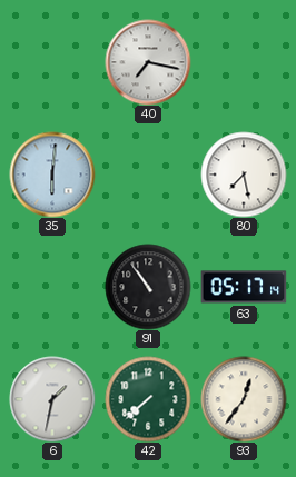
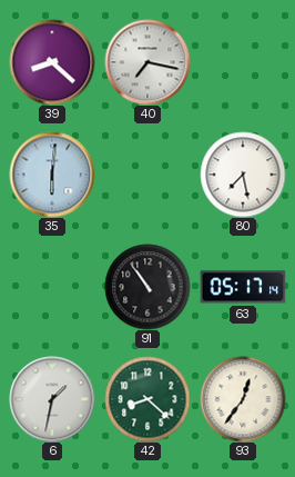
39: none -> 8:22 (52, 62)
42: 7:38 -> 8:22 (147, 399)
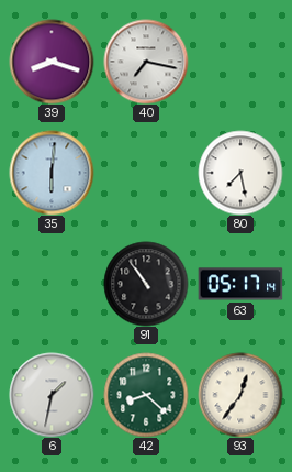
39: 8:22 -> 8:18 (52, 62)
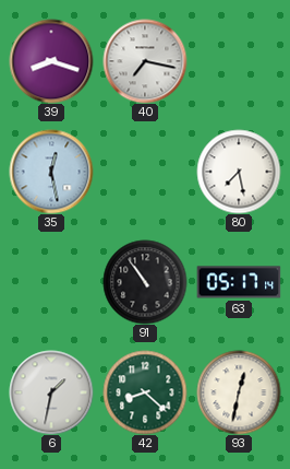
35: 6:01 -> 12:28 (51, 172)
93: 12:36 -> 12:32 (239, 392)
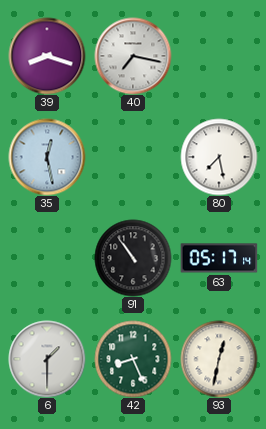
6: 1:32 -> 1:30 (47, 359)
42: 8:22 -> 8:26 (133, 359)
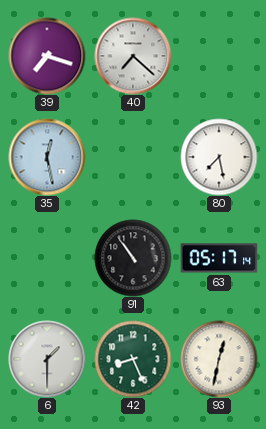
39: 8:18 -> 7:18 (47, 56)
40: 7:17 -> 7:22 (133, 56)
